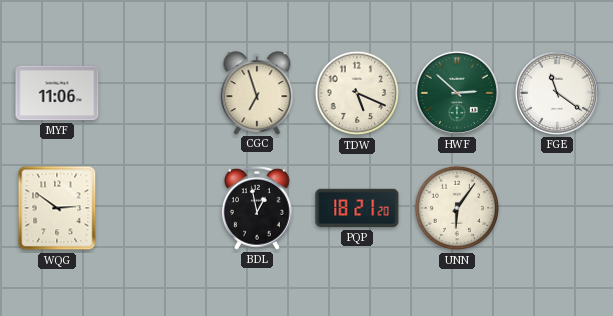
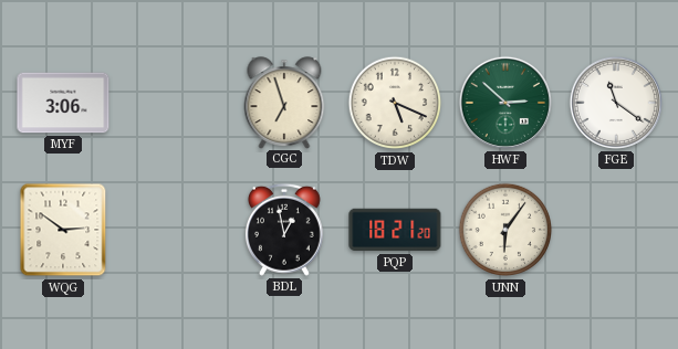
MYF: 11:06 -> 3:06 (63, 103)
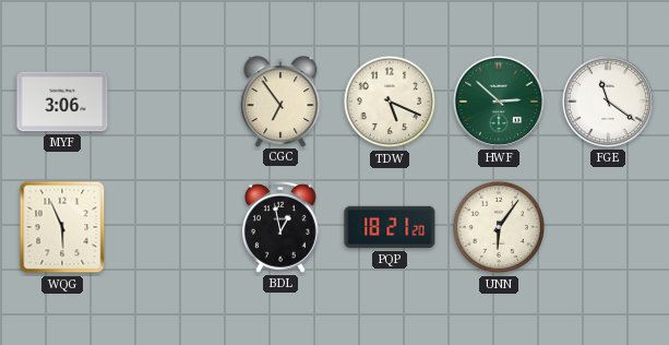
CGC: 6:57 -> 6:54 (280, 102)
WQG: 2:51 -> 5:56 (62, 227)
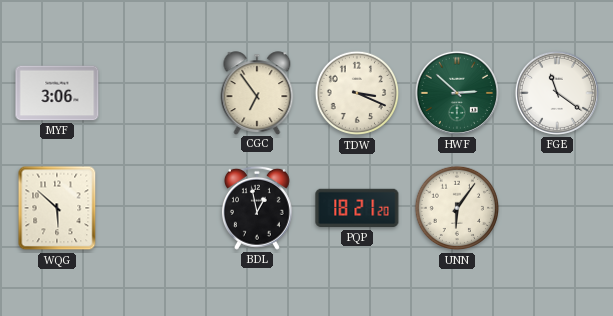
TDW: 5:19 -> 3:19 (357, 93)
WQG: 5:56 -> 5:52 (57, 208)
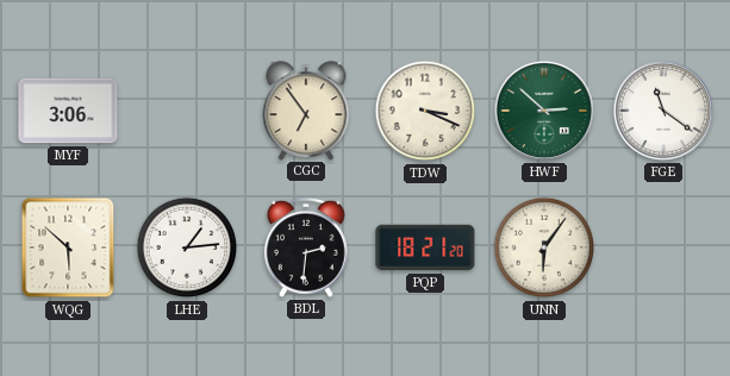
LHE: none -> 1:14 (187, 247)
BDL: 12:58 -> 2:31 (306, 247)
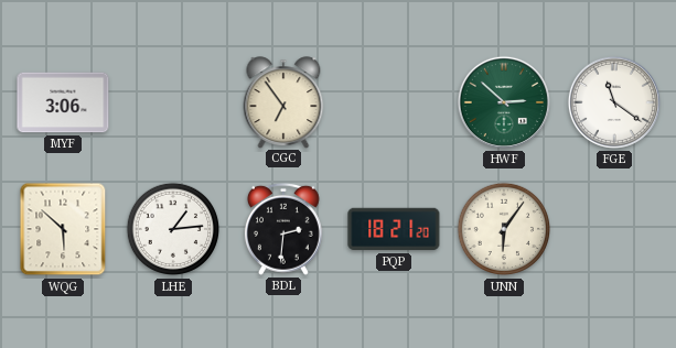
TDW: 3:19 -> none (425, 111)
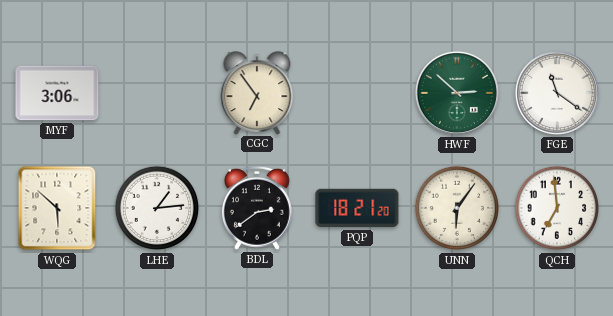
BDL: 2:31 -> 2:39 (257, 208)
QCH: none -> 6:59 (557, 208)
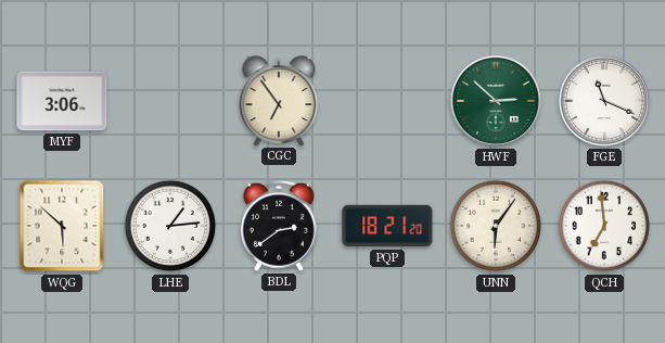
FGE: 11:21 -> 11:19 (604, 101)
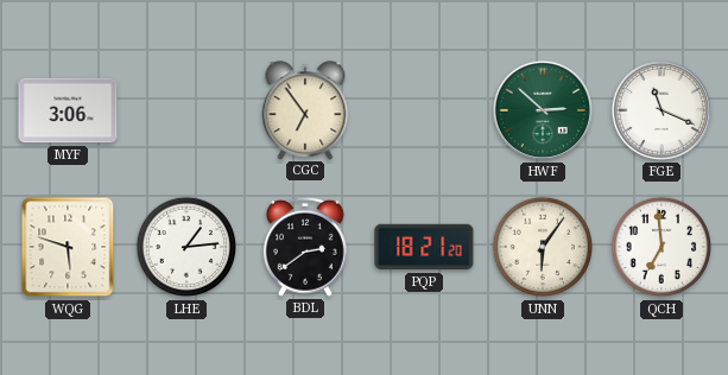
WQG: 5:52 -> 5:48 (68, 247)
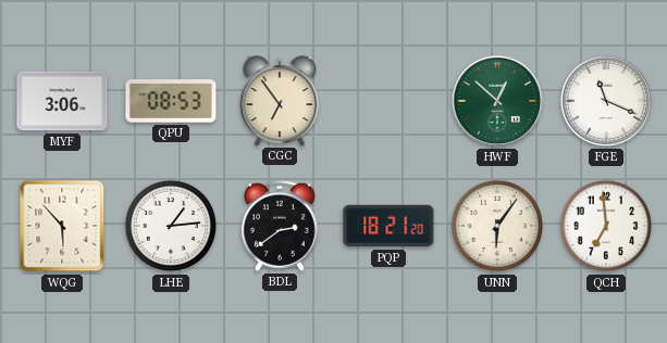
QPU: none -> 08:53 (171, 101)
HWF: 2:52 -> 12:52 (497, 101)
WQG: 5:48 -> 5:53 (62, 226)
